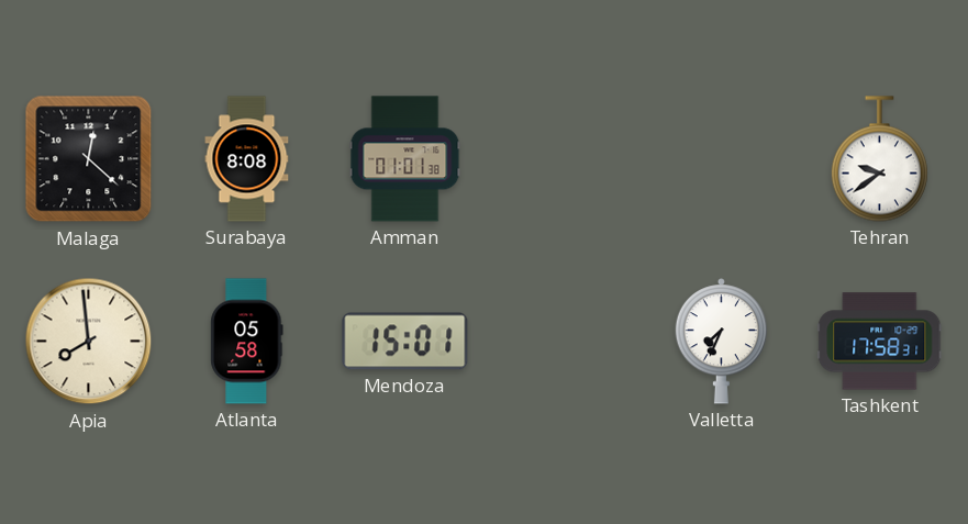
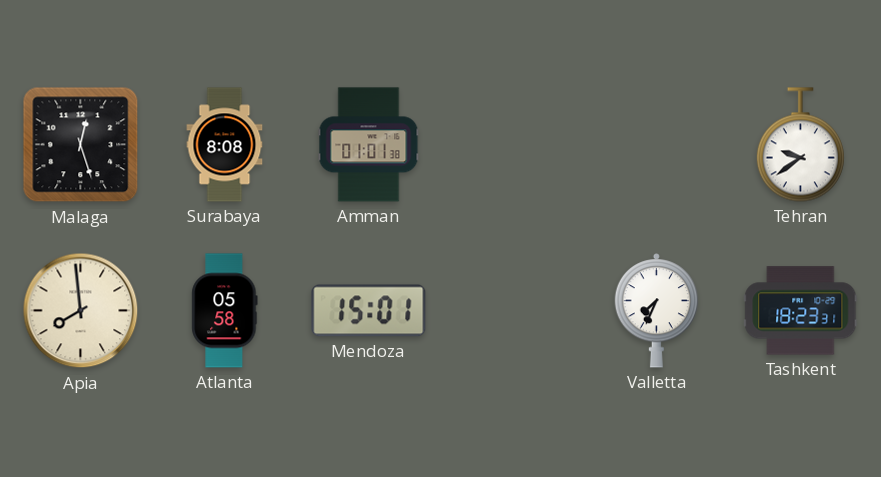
Malaga: 12:22 -> 12:27 (81, 145)
Tashkent: 17:58 -> 18:23 (801, 311)
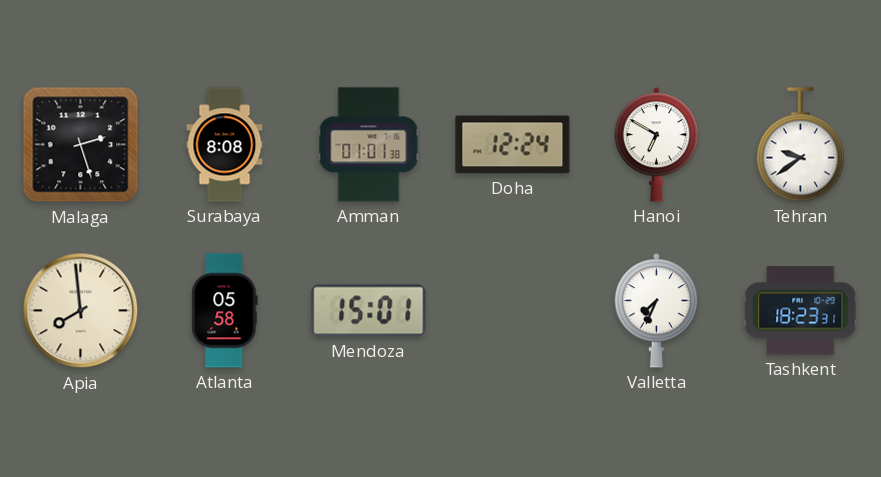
Malaga: 12:27 -> 2:27 (81, 145)
Doha: none -> 12:24 (513, 145)
Hanoi: none -> 6:50 (657, 145)
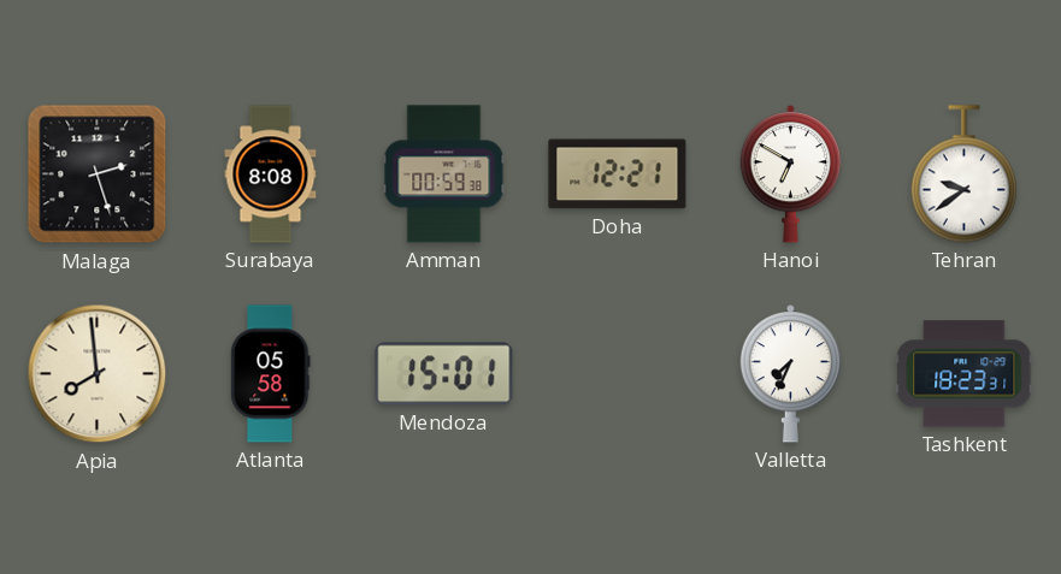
Amman: 01:01 -> 00:59 (444, 174)
Doha: 12:24 -> 12:21 (618, 174)
